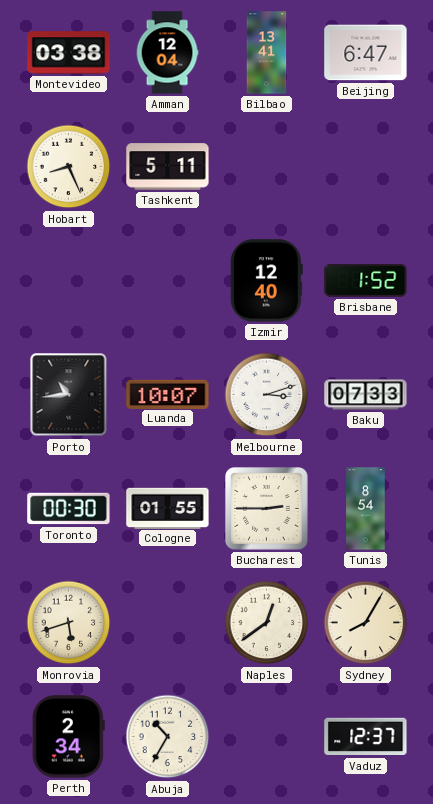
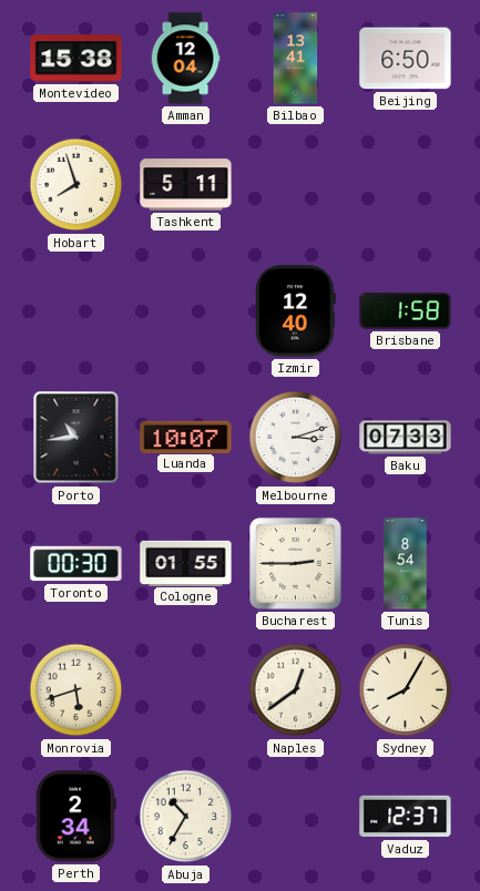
Montevideo: 03:38 -> 15:38 (76, 59)
Beijing: 6:47 -> 6:50 (406, 59)
Hobart: 8:26 -> 7:57 (76, 185)
Brisbane: 1:52 -> 1:58 (406, 310)
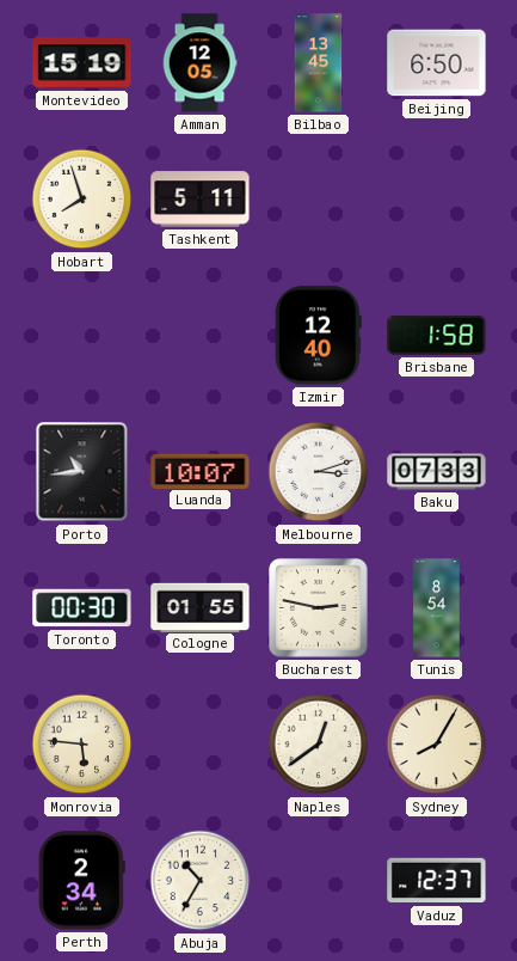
Montevideo: 15:38 -> 15:19 (82, 63)
Amman: 12:04 -> 12:05 (199, 63)
Bilbao: 13:41 -> 13:45 (319, 63)
Bucharest: 2:45 -> 2:47 (319, 608)
Monrovia: 5:42 -> 5:46 (82, 745)
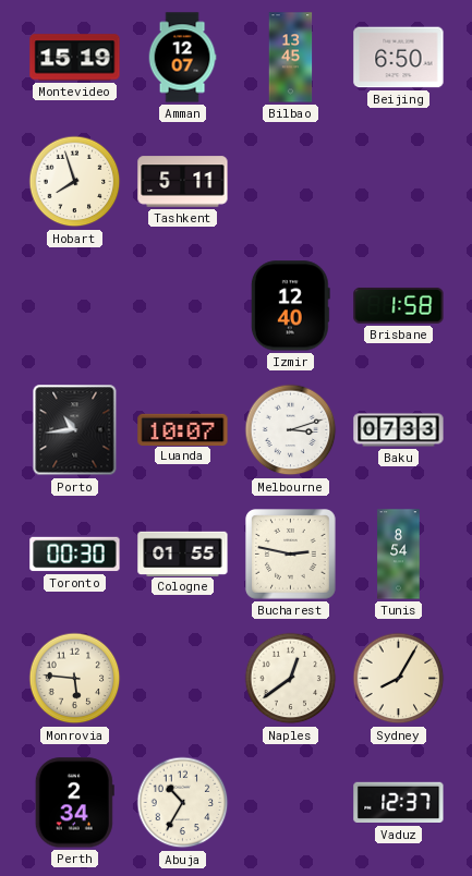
Amman: 12:05 -> 12:07 (182, 58)
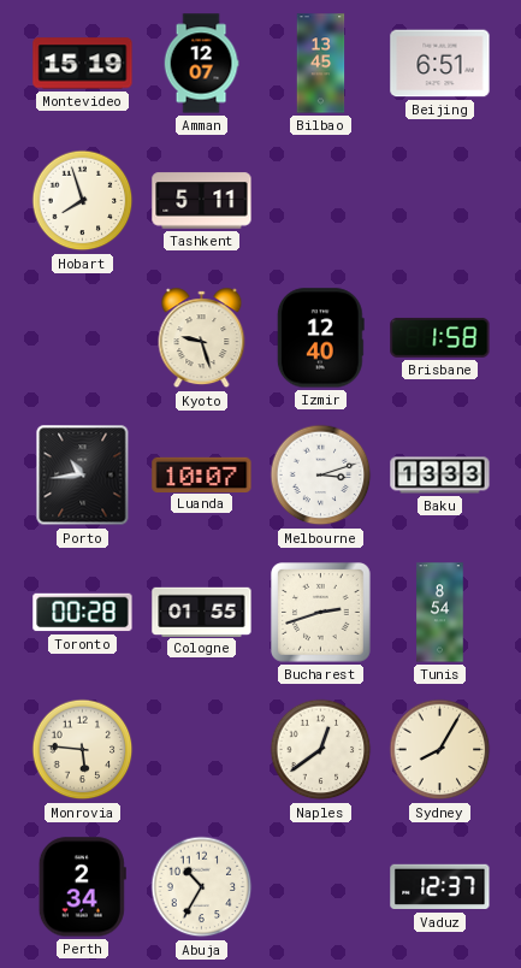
Beijing: 6:50 -> 6:51 (440, 64)
Kyoto: none -> 9:27 (202, 338)
Baku: 07:33 -> 13:33 (440, 476)
Toronto: 00:30 -> 00:28 (83, 613)
Bucharest: 2:47 -> 2:42 (321, 613)
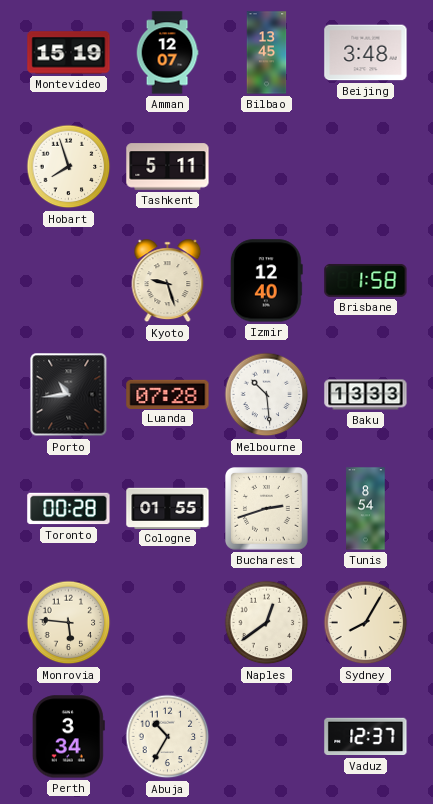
Beijing: 6:51 -> 3:48 (366, 53)
Luanda: 10:07 -> 07:28 (168, 394)
Melbourne: 3:12 -> 10:29 (267, 395)
Perth: 2:34 -> 3:34 (68, 737)
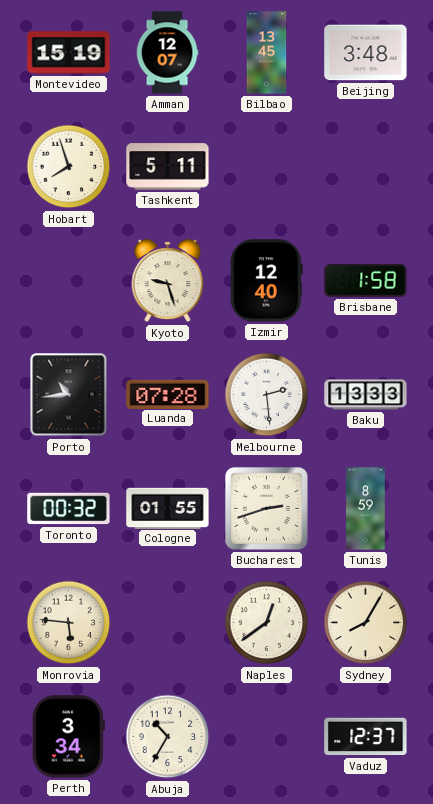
Melbourne: 10:29 -> 2:29 (267, 395)
Toronto: 00:28 -> 00:32 (69, 509)
Tunis: 8:54 -> 8:59 (366, 509)
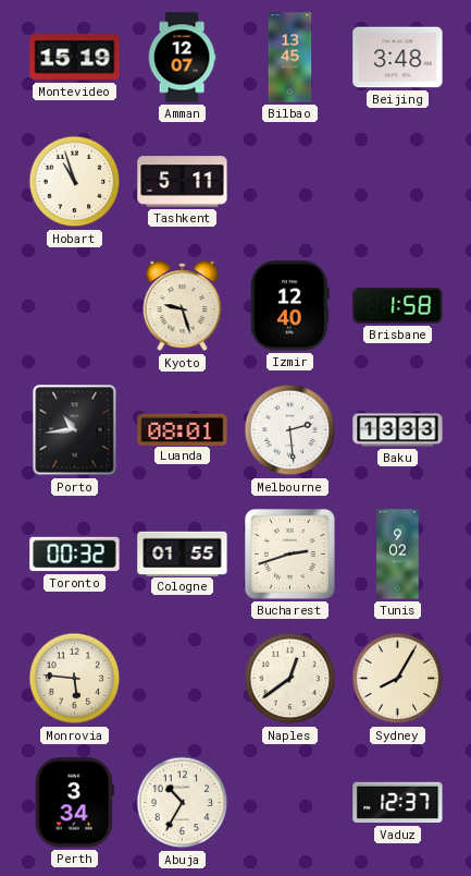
Hobart: 7:57 -> 10:57 (75, 182)
Luanda: 07:28 -> 08:01 (183, 429)
Tunis: 8:59 -> 9:02 (398, 555)
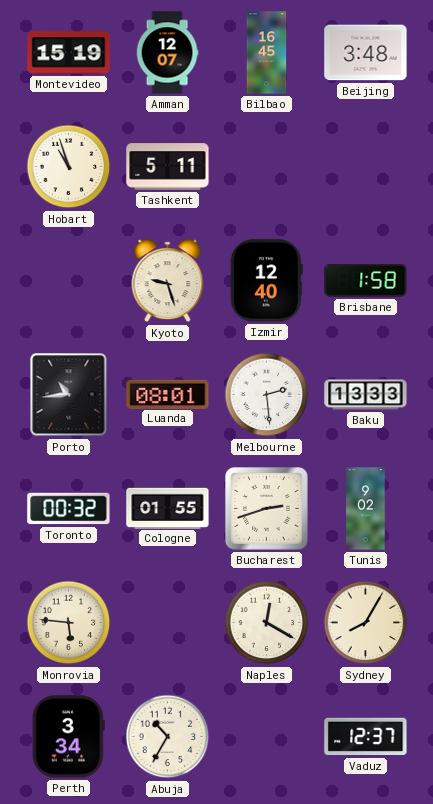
Bilbao: 13:45 -> 16:45 (267, 53)
Naples: 12:39 -> 12:20 (267, 623)
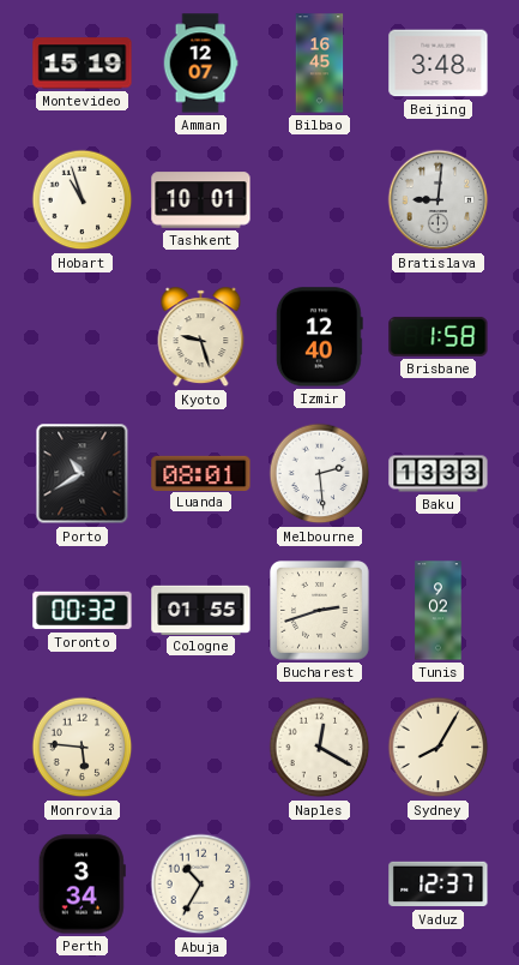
Tashkent: 5:11 -> 10:01 (201, 200)
Bratislava: none -> 9:01 (439, 200)
Porto: 10:44 -> 10:40 (83, 474)
